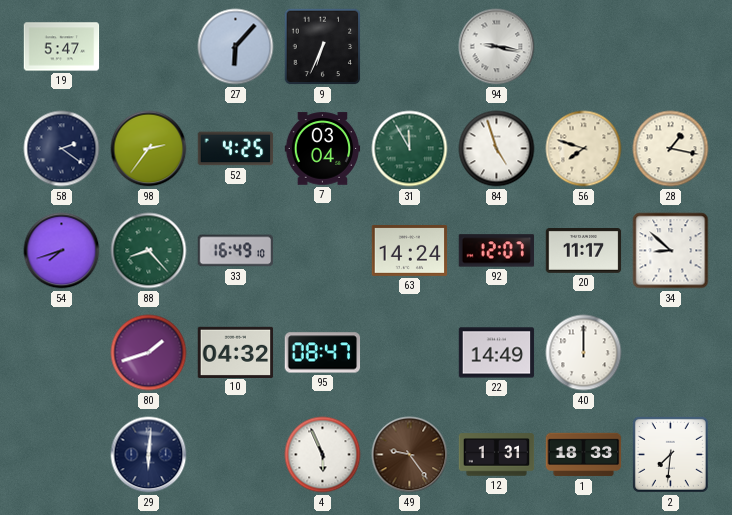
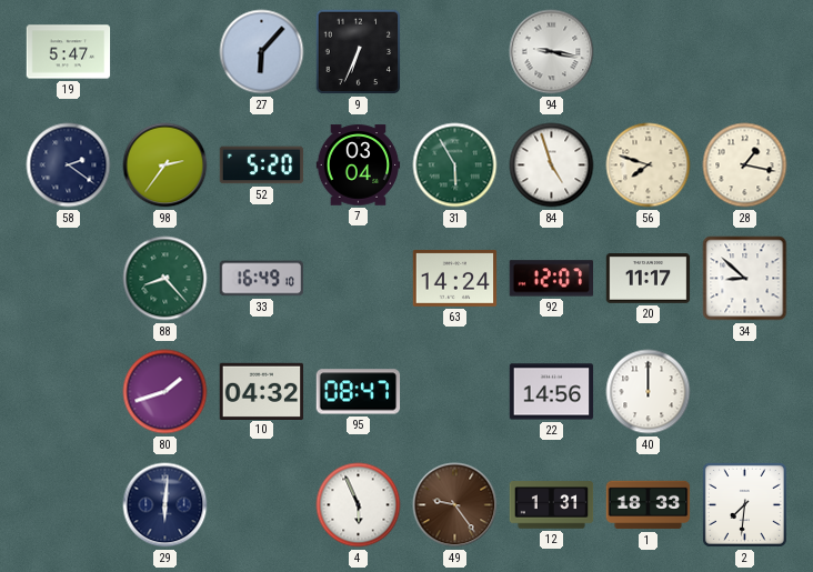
52: 4:25 -> 5:20 (262, 165)
31: 11:55 -> 5:55 (455, 165)
54: 7:42 -> none (62, 251)
22: 14:49 -> 14:56 (552, 392)
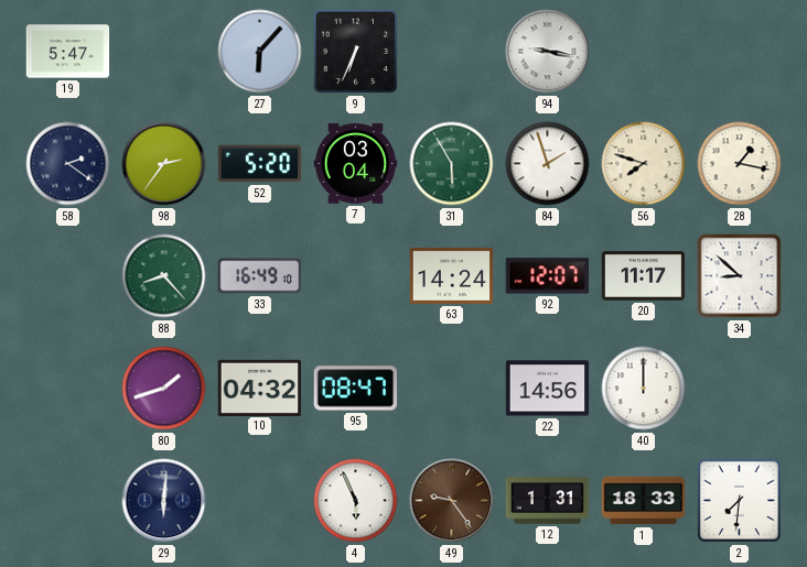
84: 4:57 -> 1:57 (548, 164)
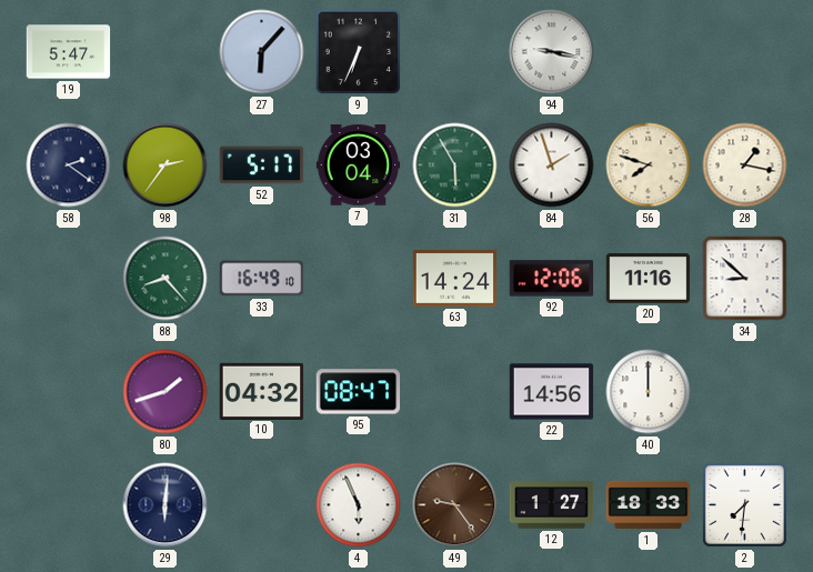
52: 5:20 -> 5:17 (262, 165)
92: 12:07 -> 12:06 (552, 279)
20: 11:17 -> 11:16 (649, 279)
12: 1:31 -> 1:27 (552, 505)
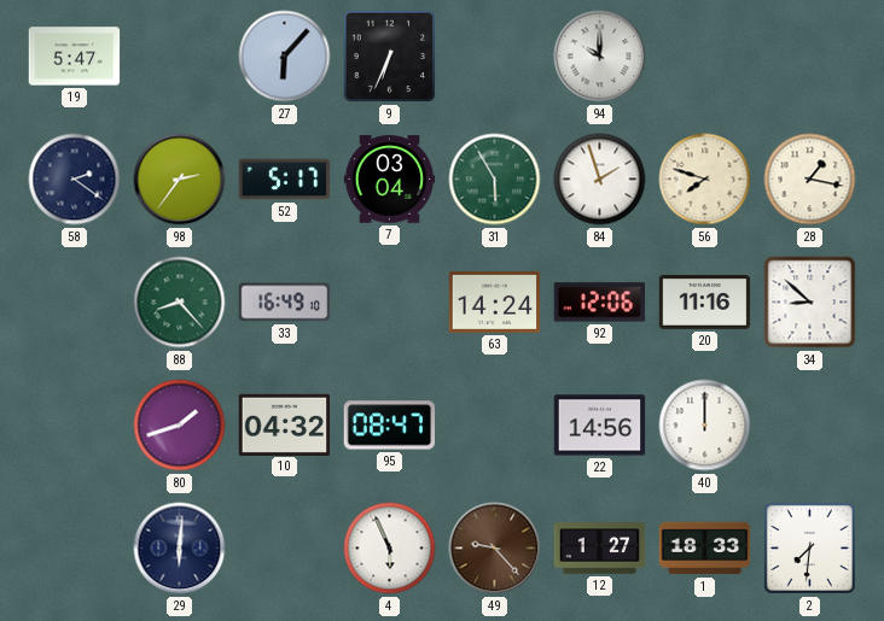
94: 9:17 -> 10:00 (600, 57)
49: 9:24 -> 9:23 (495, 549)
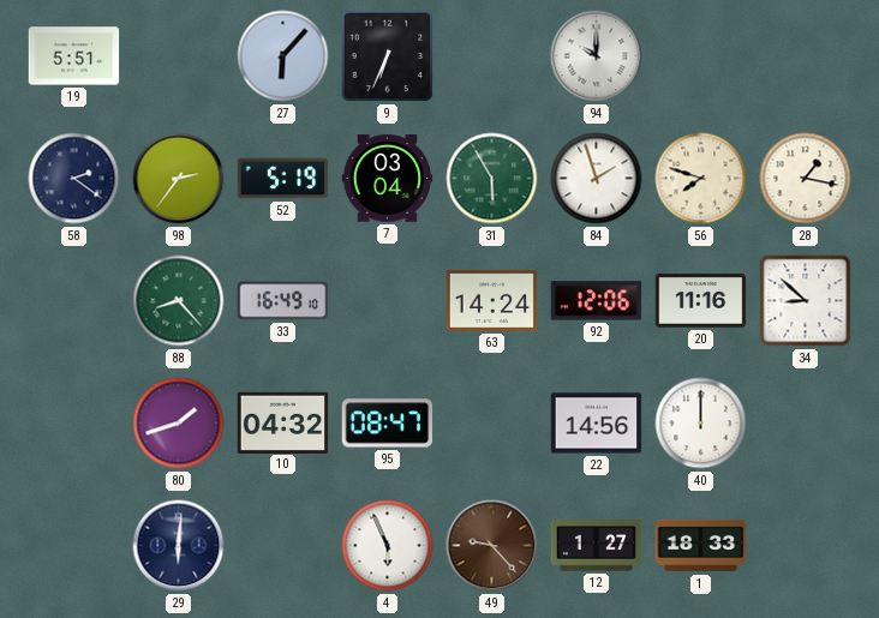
19: 5:47 -> 5:51 (74, 56)
52: 5:17 -> 5:19 (283, 179)
2: 7:31 -> none (809, 547)
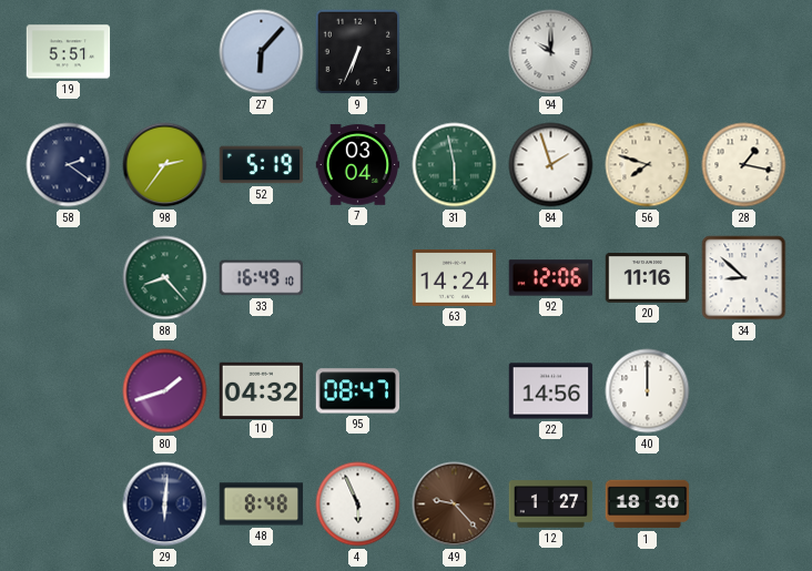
31: 5:55 -> 5:58 (455, 165)
48: none -> 8:48 (262, 504)
1: 18:33 -> 18:30 (648, 504)
